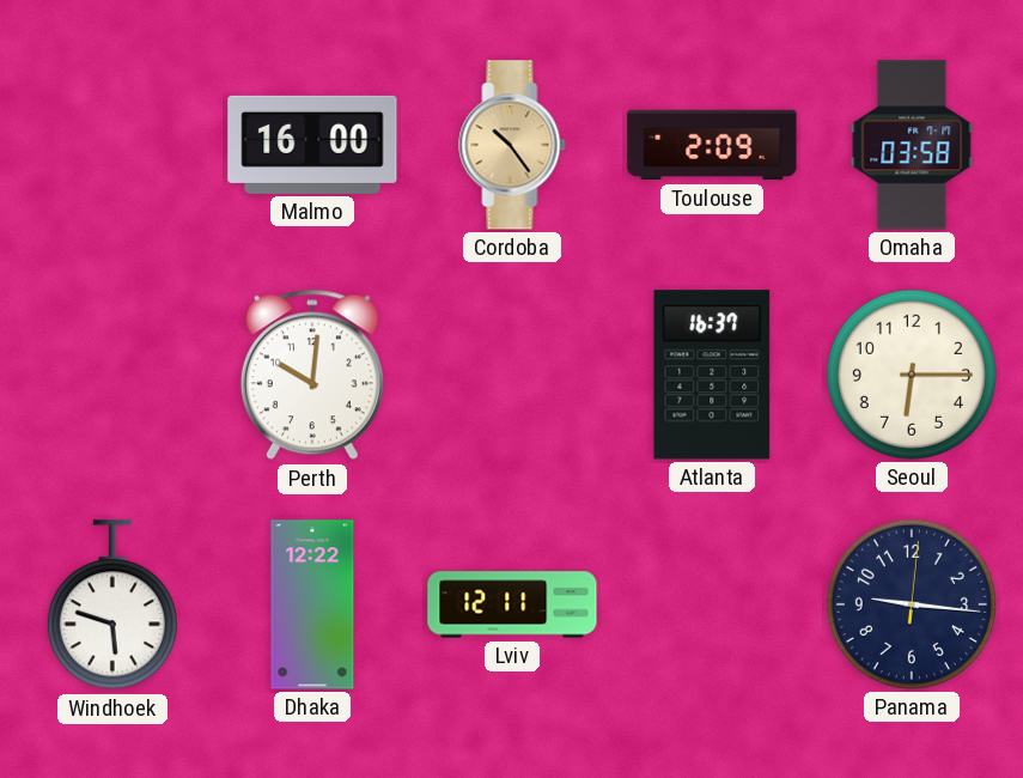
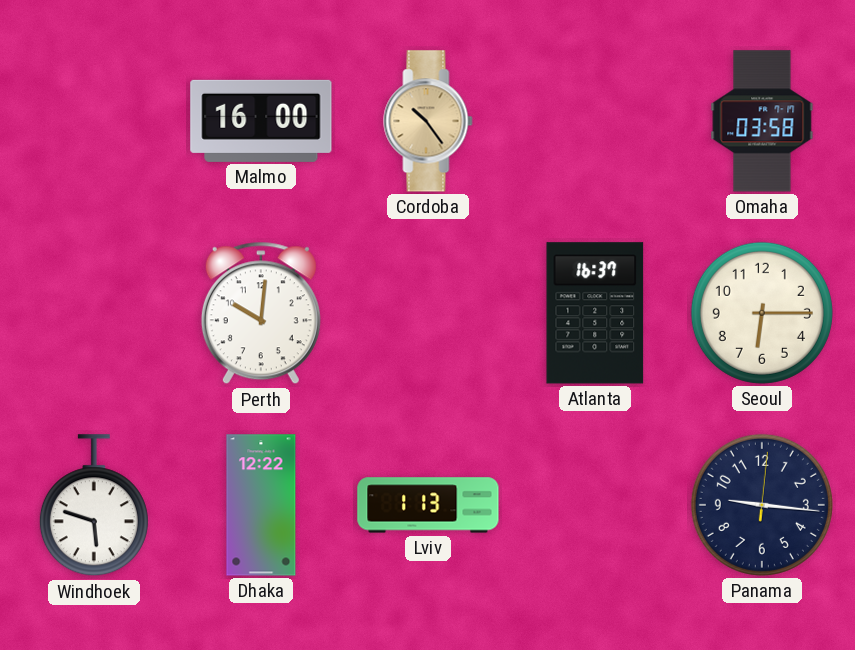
Toulouse: 2:09 -> none (712, 145)
Lviv: 12:11 -> 1:13 (428, 505)
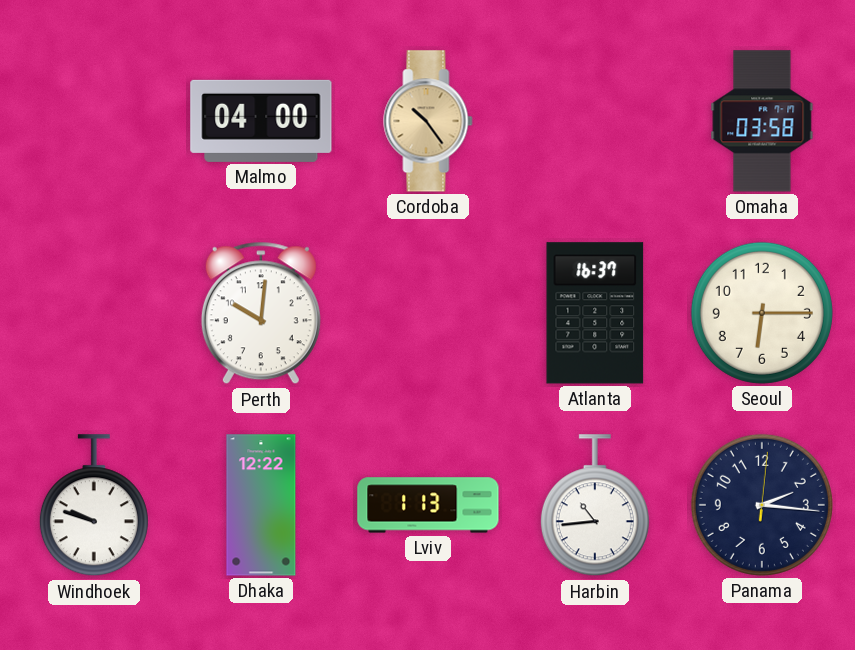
Malmo: 16:00 -> 04:00 (261, 121)
Windhoek: 5:48 -> 9:48 (94, 506)
Harbin: none -> 10:44 (595, 506)
Panama: 9:16 -> 2:16 (762, 505)
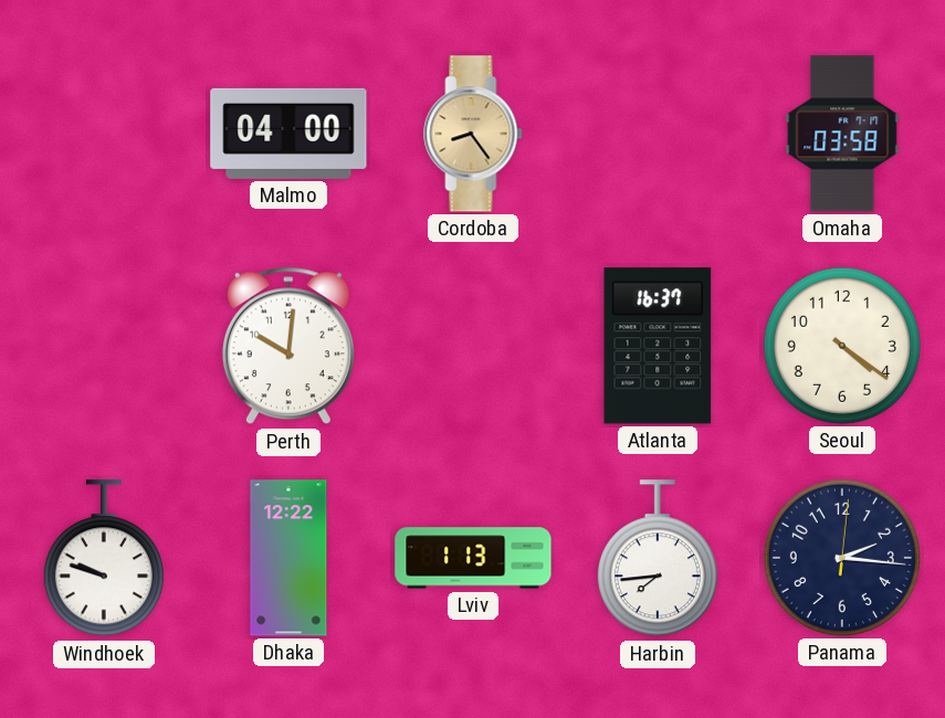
Cordoba: 10:24 -> 8:24 (473, 134)
Seoul: 6:15 -> 4:21 (842, 346)
Harbin: 10:44 -> 7:44 (658, 559)
